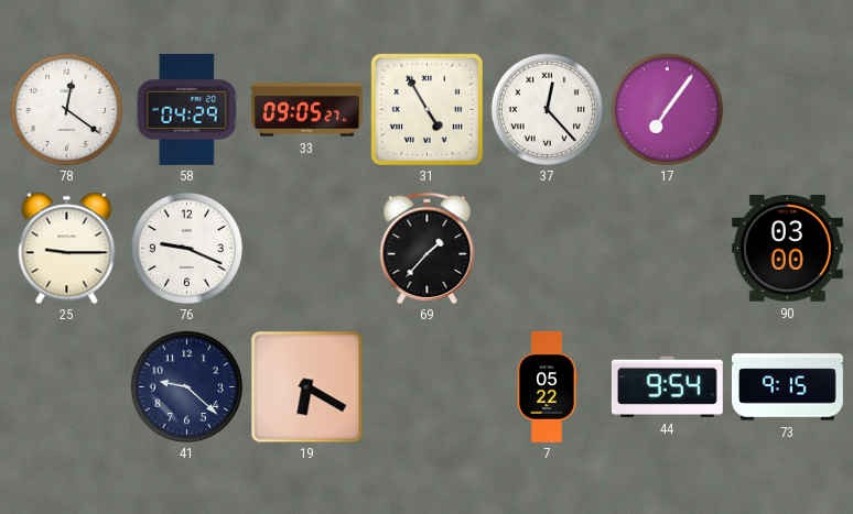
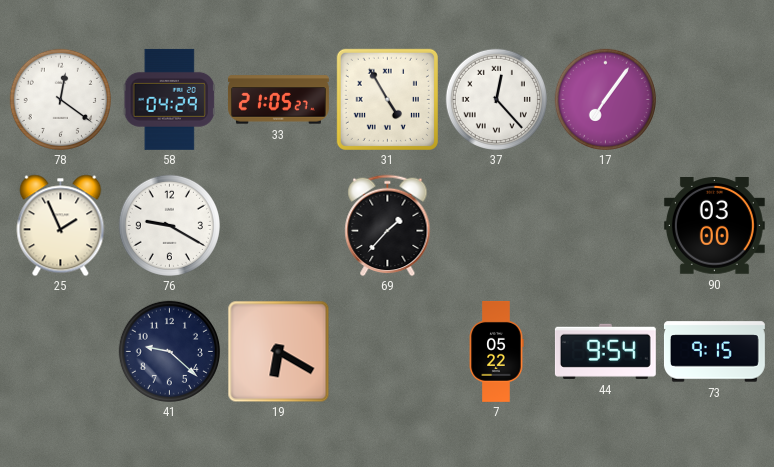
33: 09:05 -> 21:05 (278, 100)
25: 9:15 -> 1:56 (61, 225)
76: 9:19 -> 9:20 (169, 225)
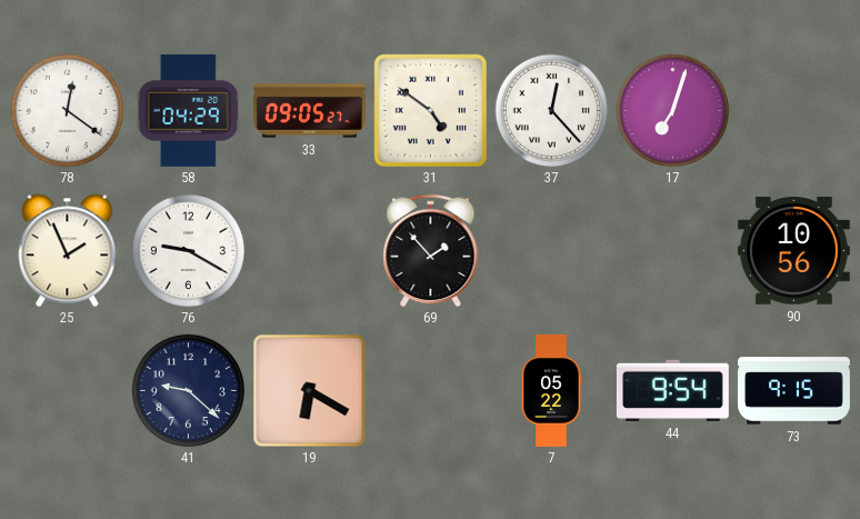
33: 21:05 -> 09:05 (309, 111)
31: 4:55 -> 4:51 (430, 110)
17: 7:06 -> 7:03 (672, 110)
69: 1:37 -> 1:53 (431, 250)
90: 03:00 -> 10:56 (793, 251)
